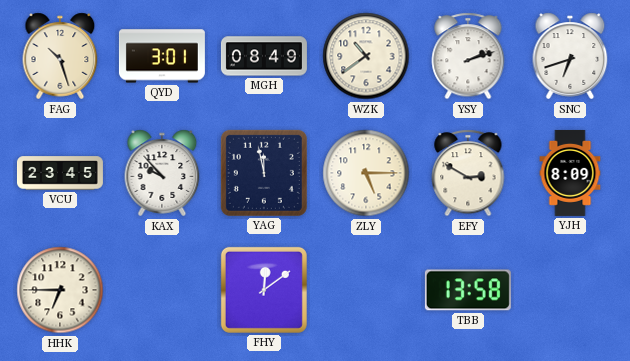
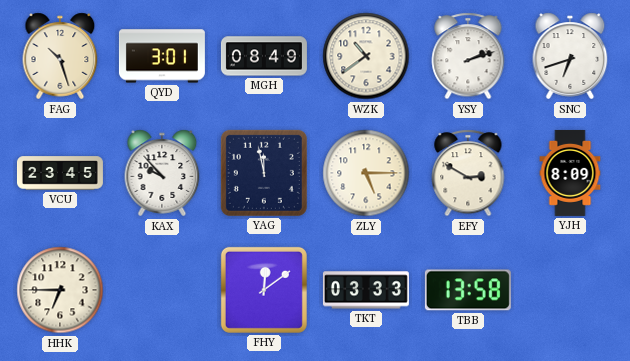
TKT: none -> 03:33 (366, 290)
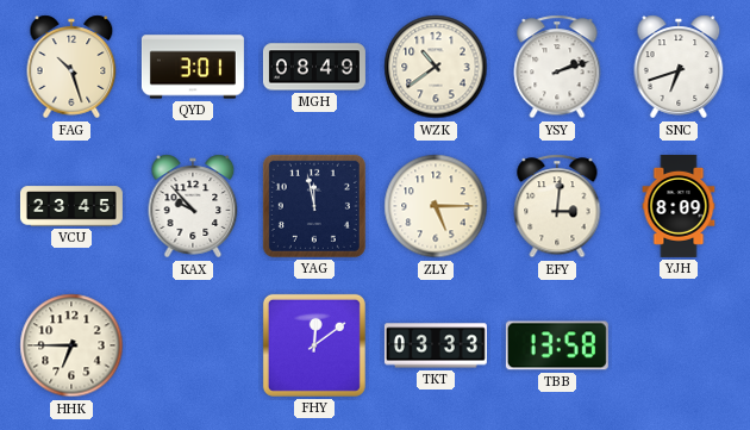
EFY: 2:50 -> 3:01 (557, 206)
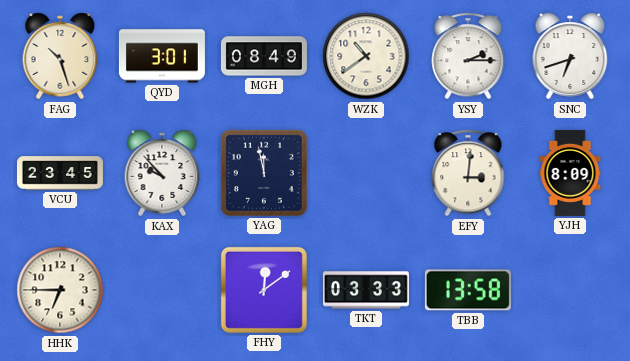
YSY: 2:12 -> 2:15 (468, 56)
ZLY: 5:15 -> none (436, 206)
